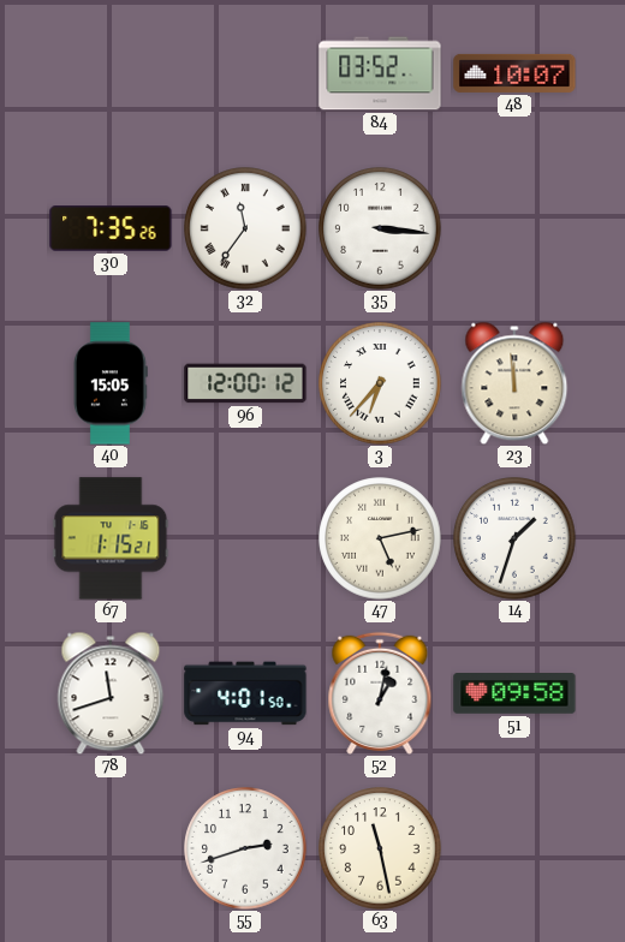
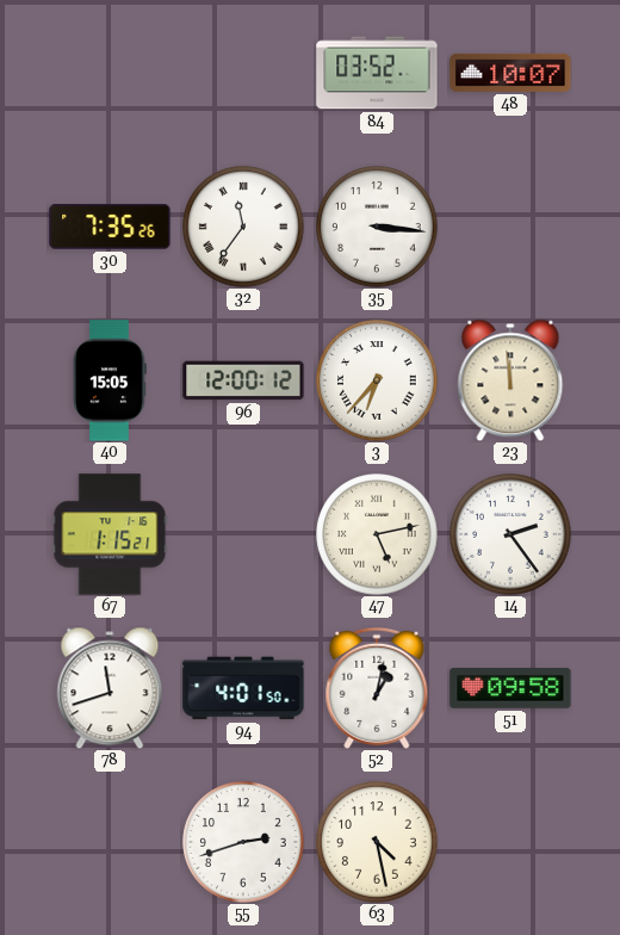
14: 1:33 -> 2:24 (510, 534)
63: 11:28 -> 4:28 (377, 842)
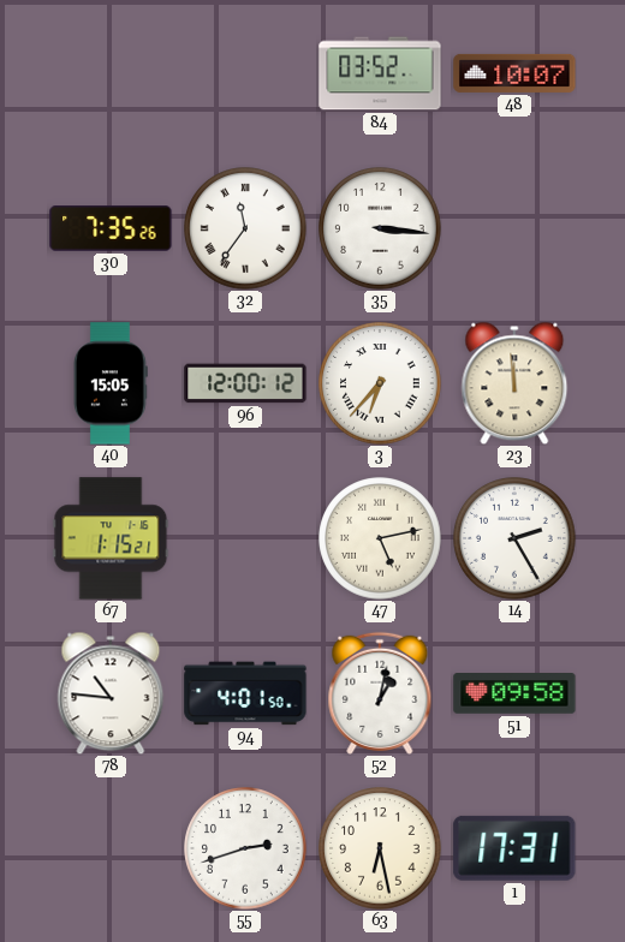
14: 2:24 -> 2:25 (514, 538)
78: 11:42 -> 10:46 (111, 693)
63: 4:28 -> 6:28 (380, 848)
1: none -> 17:31 (514, 848)
